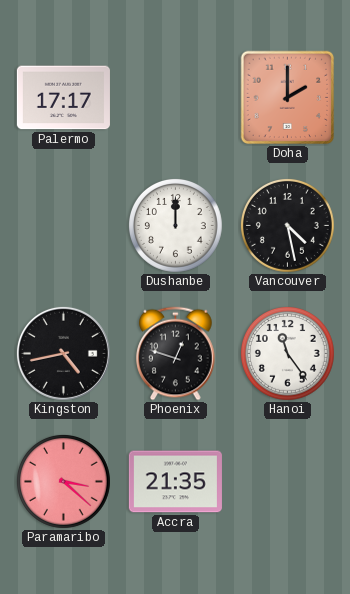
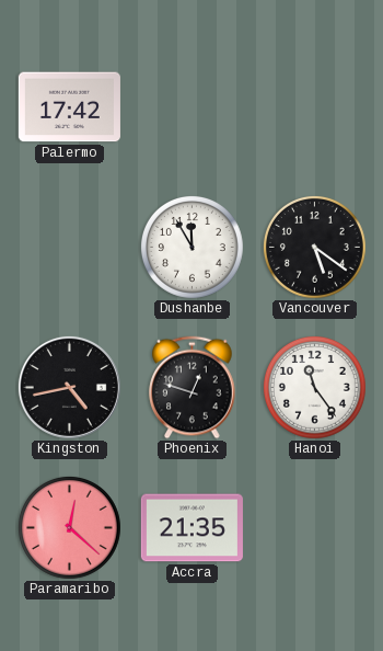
Palermo: 17:17 -> 17:42 (69, 107)
Doha: 2:00 -> none (288, 98)
Dushanbe: 12:00 -> 11:55 (191, 247)
Vancouver: 4:28 -> 5:21 (314, 247)
Paramaribo: 3:22 -> 12:22 (69, 527)
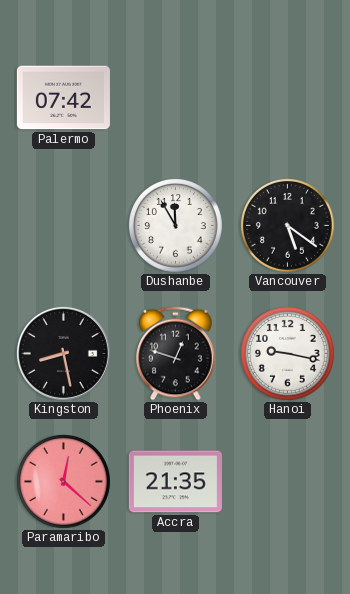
Palermo: 17:42 -> 07:42 (63, 98)
Kingston: 4:43 -> 8:28 (63, 353)
Hanoi: 11:24 -> 9:17 (287, 353)
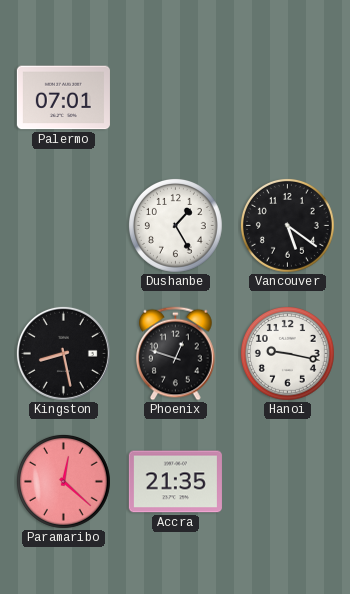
Palermo: 07:42 -> 07:01 (63, 98)
Dushanbe: 11:55 -> 1:25 (175, 225)
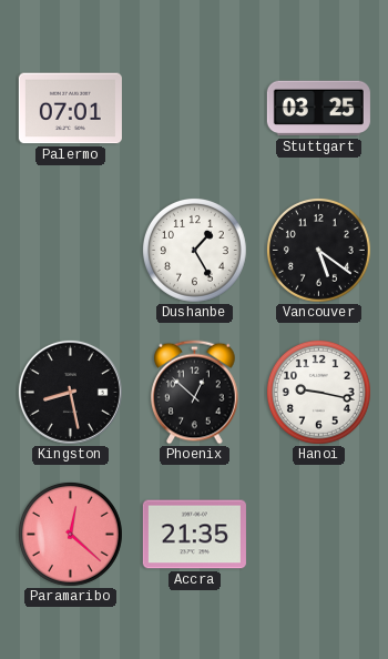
Stuttgart: none -> 03:25 (318, 109)
Phoenix: 12:48 -> 12:52 (195, 393)
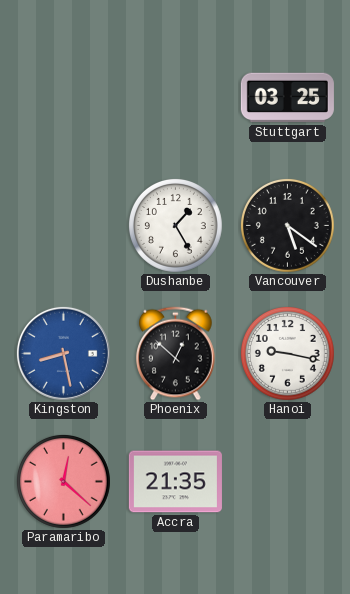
Palermo: 07:01 -> none (70, 109)
Kingston dial: black -> blue (63, 353)
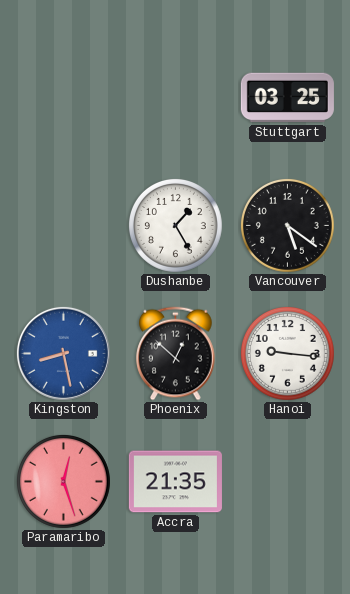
Hanoi: 9:17 -> 9:16 (287, 353)
Paramaribo: 12:22 -> 12:27 (63, 481)
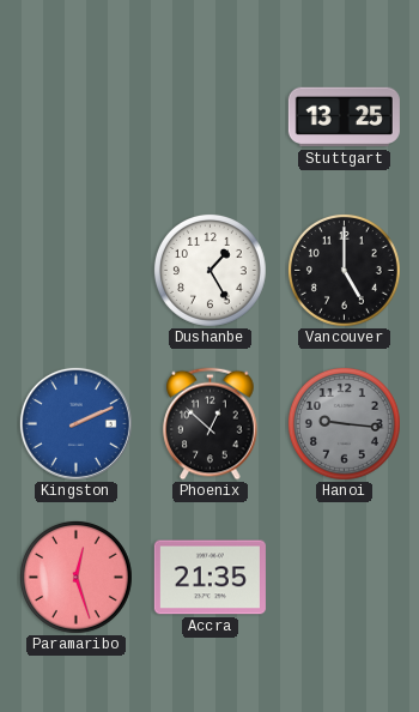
Stuttgart: 03:25 -> 13:25 (344, 117)
Vancouver: 5:21 -> 5:00 (344, 270)
Kingston: 8:28 -> 2:11 (75, 423)
Hanoi dial: white -> grey (344, 423)
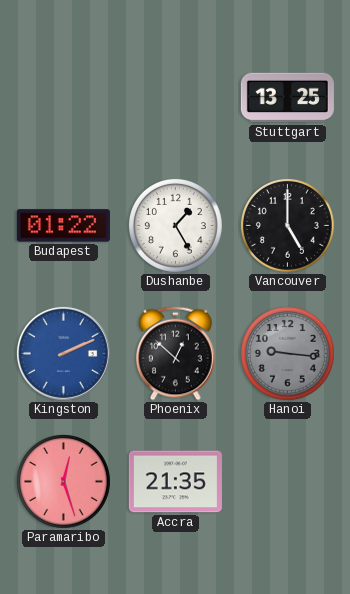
Budapest: none -> 01:22 (63, 226)
